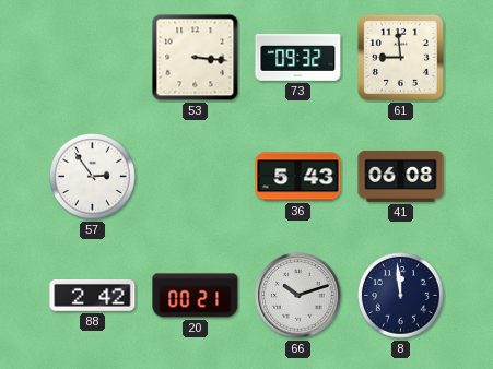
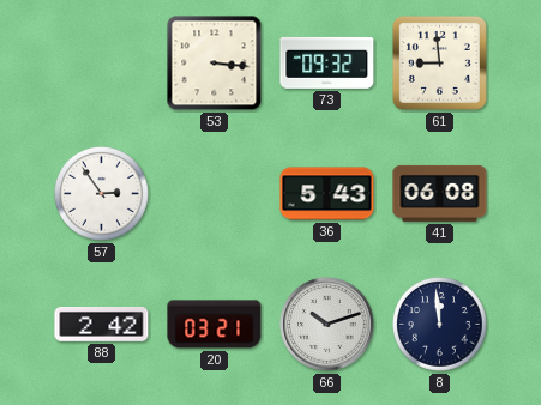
20: 00:21 -> 03:21 (215, 325)
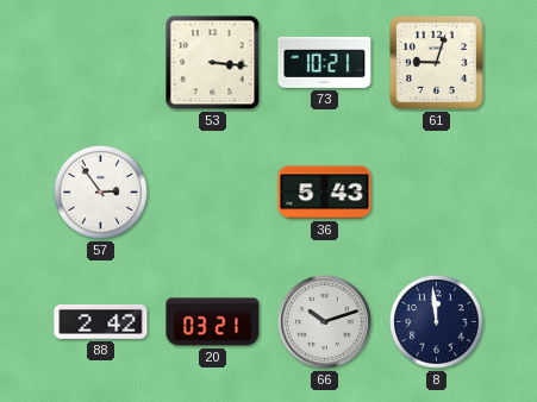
73: 09:32 -> 10:21 (325, 62)
61: 8:59 -> 9:03 (436, 62)
41: 06:08 -> none (440, 193)
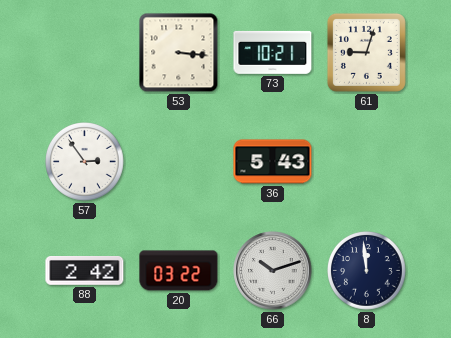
20: 03:21 -> 03:22 (179, 271)
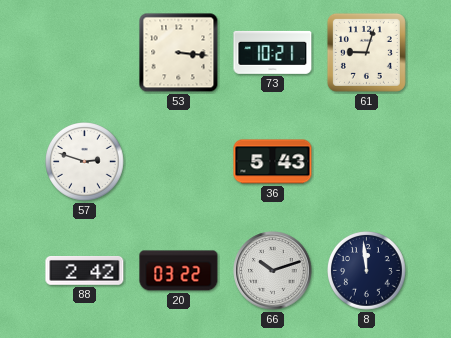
57: 2:54 -> 2:48 (85, 162)
